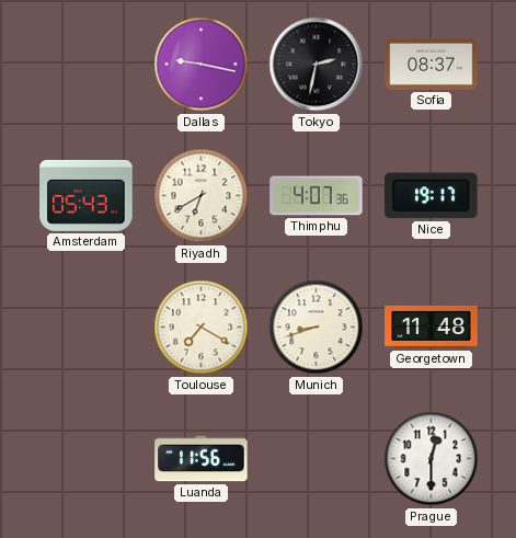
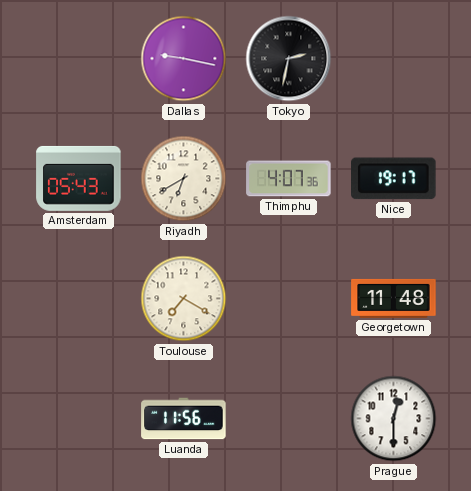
Sofia: 08:37 -> none (432, 64)
Munich: 8:42 -> none (317, 328)
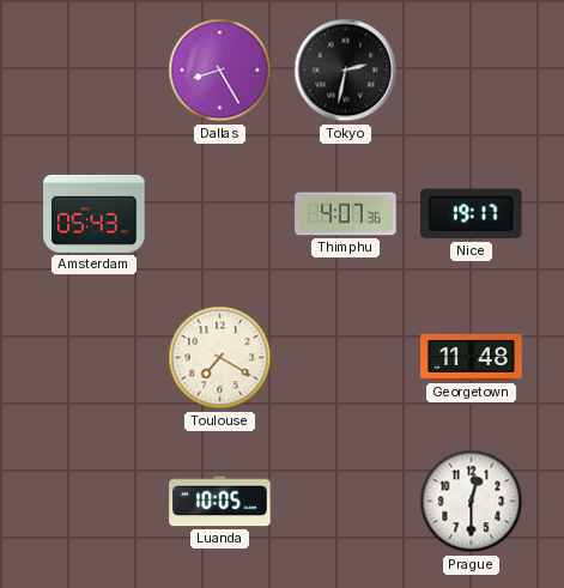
Dallas: 9:17 -> 8:25 (220, 71)
Riyadh: 6:40 -> none (184, 179)
Luanda: 11:56 -> 10:05 (220, 502)
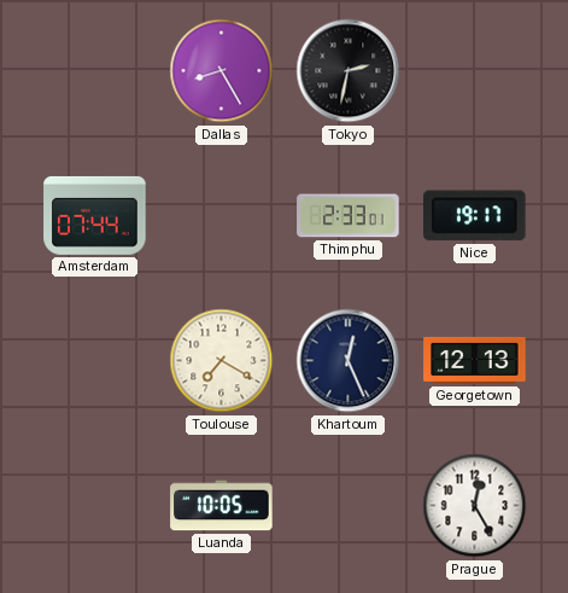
Amsterdam: 05:43 -> 07:44 (95, 215)
Thimphu: 4:07 -> 2:33 (349, 216)
Khartoum: none -> 12:26 (349, 361)
Georgetown: 11:48 -> 12:13 (475, 360)
Prague: 12:30 -> 12:25 (475, 506)
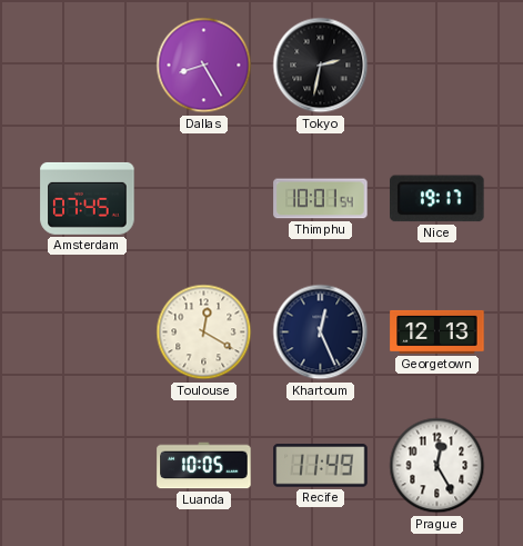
Amsterdam: 07:44 -> 07:45 (88, 198)
Thimphu: 2:33 -> 10:01 (321, 199)
Toulouse: 7:20 -> 12:20 (204, 332)
Recife: none -> 11:49 (321, 466)
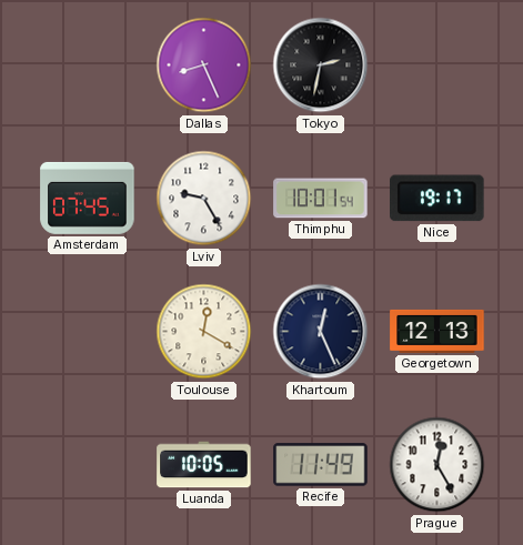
Dallas: 8:25 -> 8:26 (204, 65)
Lviv: none -> 9:25 (204, 199)
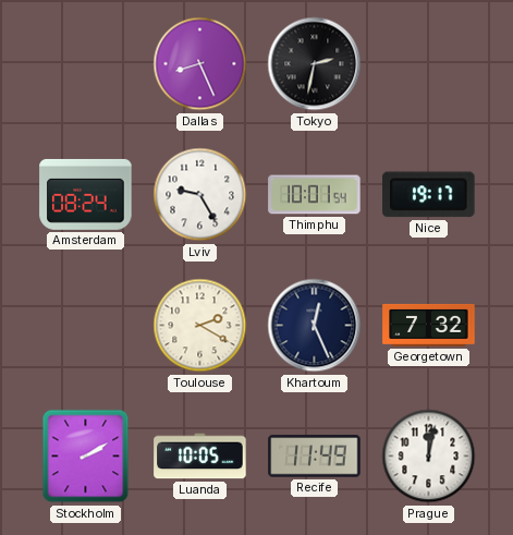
Amsterdam: 07:45 -> 08:24 (86, 194)
Toulouse: 12:20 -> 2:20 (200, 326)
Georgetown: 12:13 -> 7:32 (429, 325)
Stockholm: none -> 2:10 (86, 457)
Prague: 12:25 -> 12:02 (429, 457)
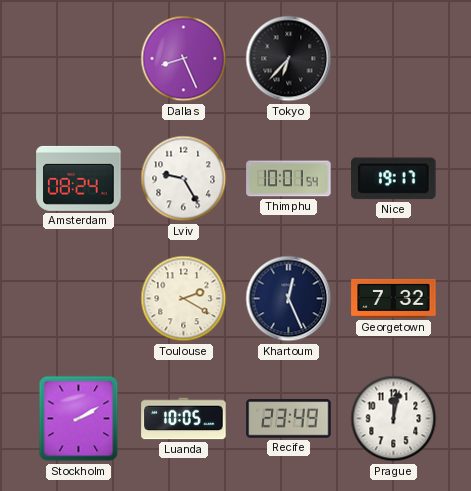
Tokyo: 2:32 -> 6:37 (289, 59)
Recife: 11:49 -> 23:49 (289, 419)
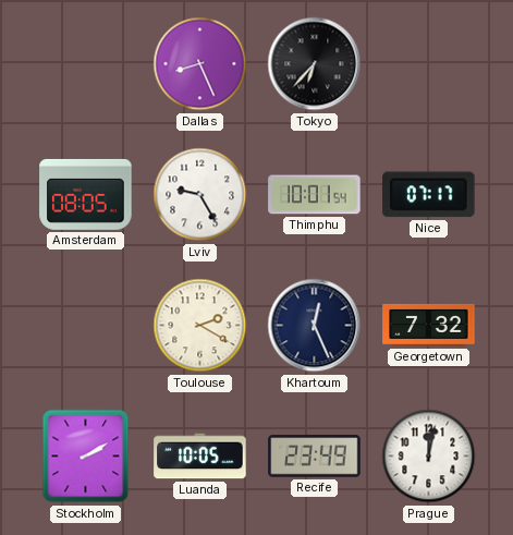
Amsterdam: 08:24 -> 08:05 (86, 194)
Nice: 19:17 -> 07:17 (429, 195)
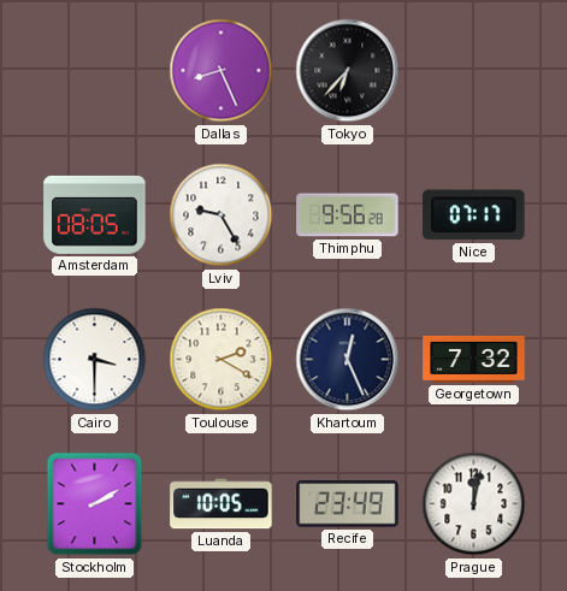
Thimphu: 10:01 -> 9:56 (348, 215)
Cairo: none -> 3:30 (95, 360)
